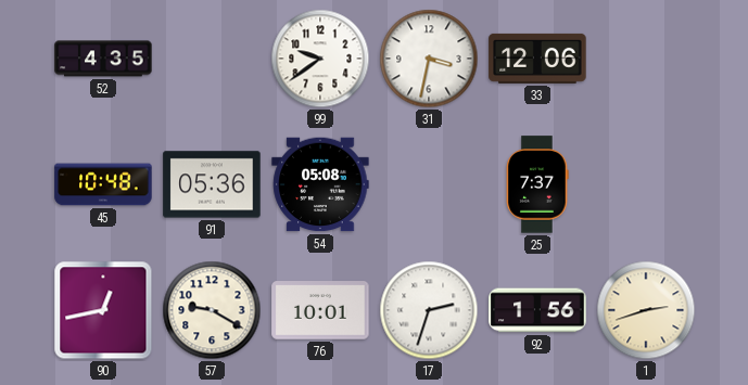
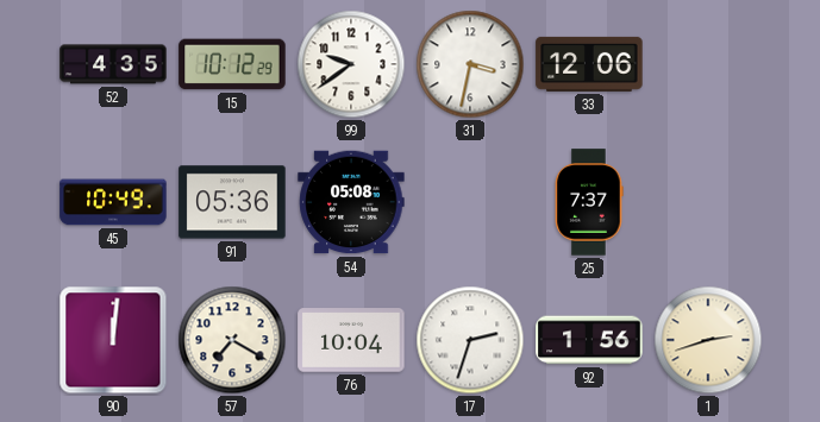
15: none -> 10:12 (232, 64)
45: 10:48 -> 10:49 (113, 202)
90: 12:43 -> 12:01 (113, 340)
57: 9:20 -> 7:20 (232, 340)
76: 10:01 -> 10:04 (351, 340)
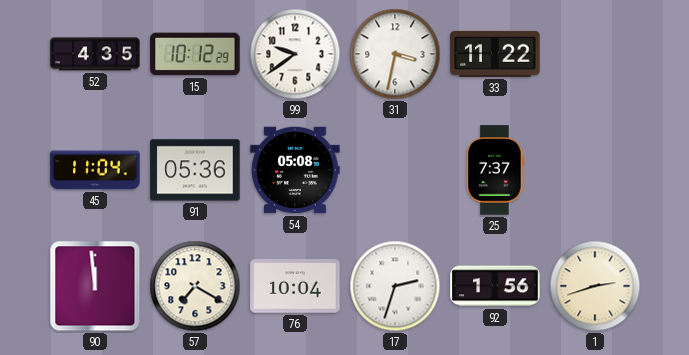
33: 12:06 -> 11:22 (495, 54)
45: 10:49 -> 11:04 (95, 170)
90: 12:01 -> 11:59 (95, 286)
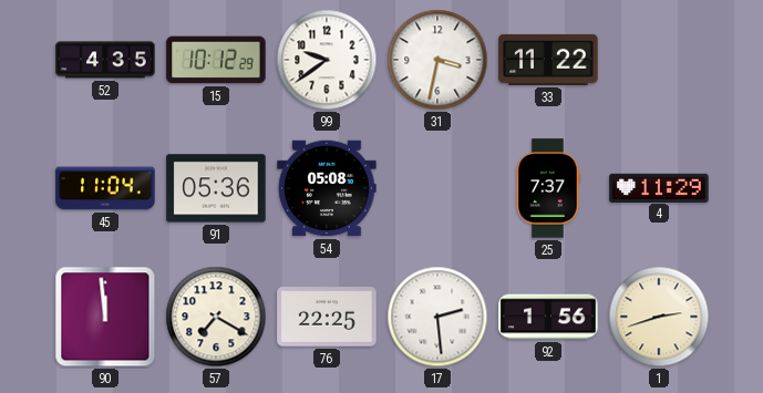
4: none -> 11:29 (659, 187)
76: 10:04 -> 22:25 (327, 317)
17: 2:33 -> 2:29 (437, 317)
